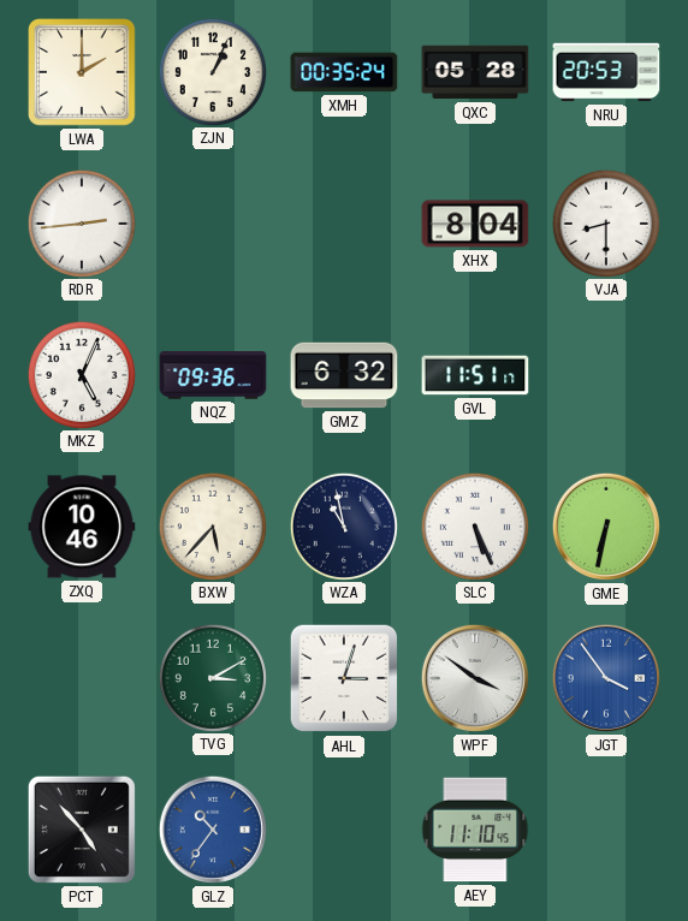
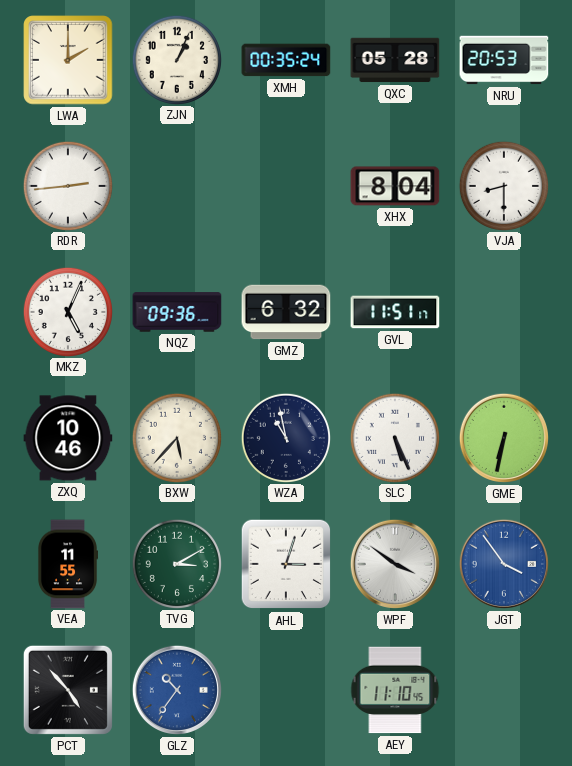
VEA: none -> 11:55 (67, 564)
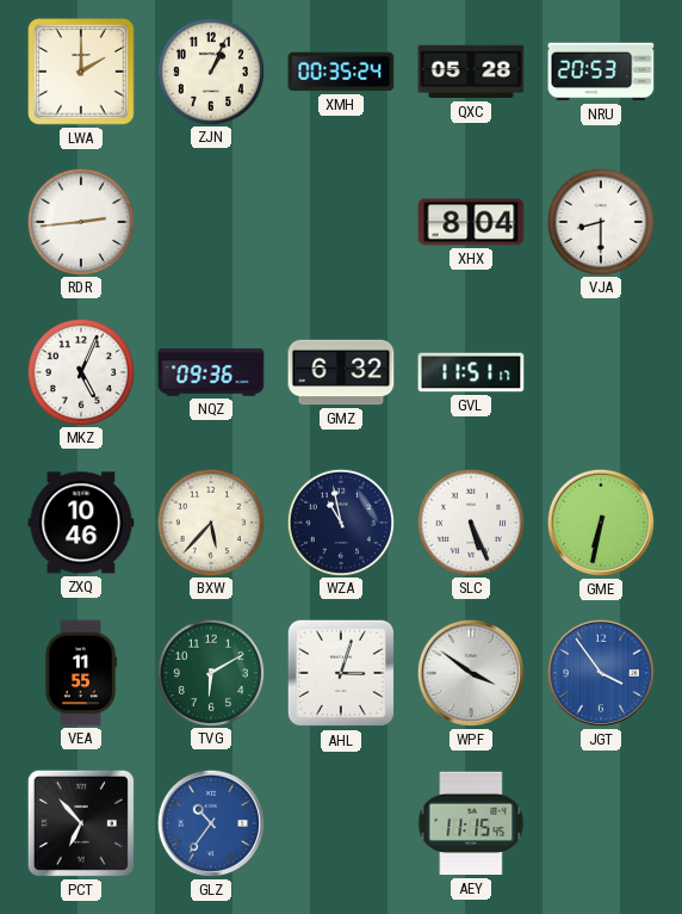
TVG: 3:10 -> 6:10 (210, 672)
PCT: 4:53 -> 6:53 (81, 823)
AEY: 11:10 -> 11:15 (471, 823)
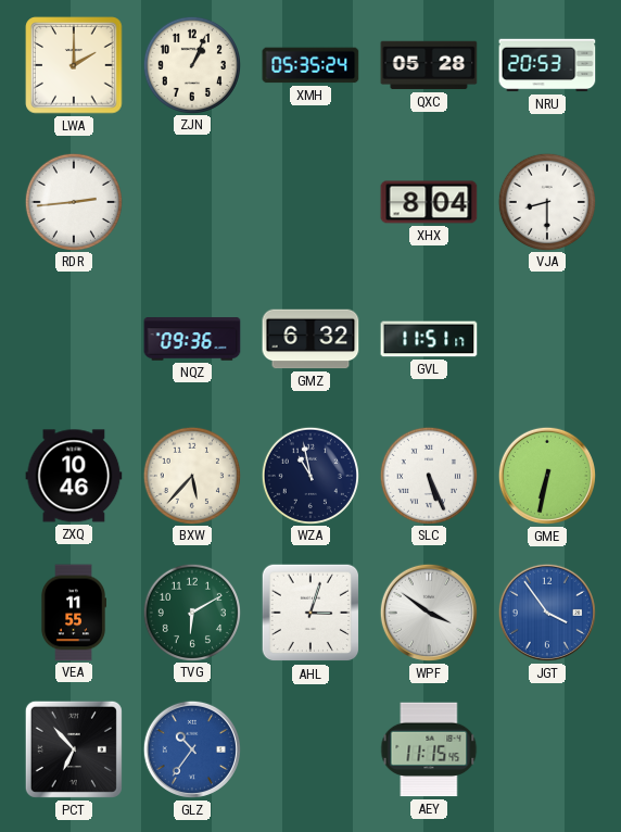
XMH: 00:35 -> 05:35 (310, 65)
MKZ: 5:04 -> none (80, 371)
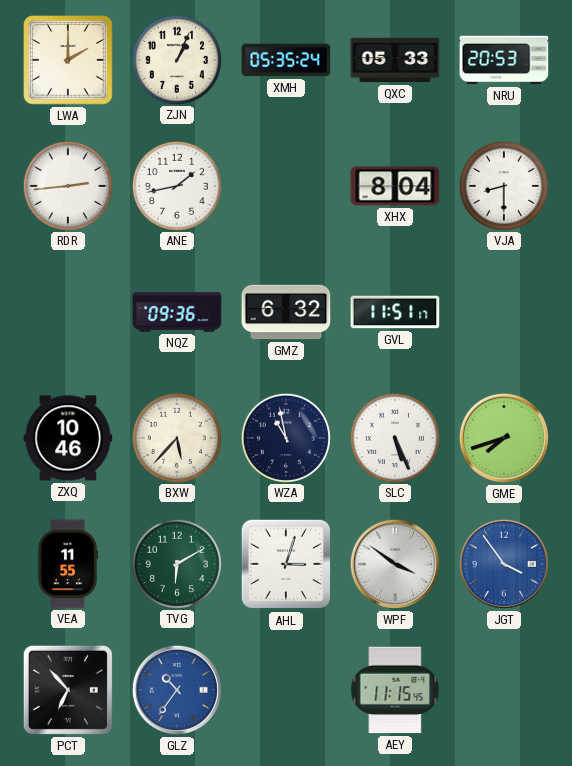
QXC: 05:28 -> 05:33 (395, 60)
ANE: none -> 1:43 (176, 185)
GME: 6:32 -> 7:42 (504, 438)
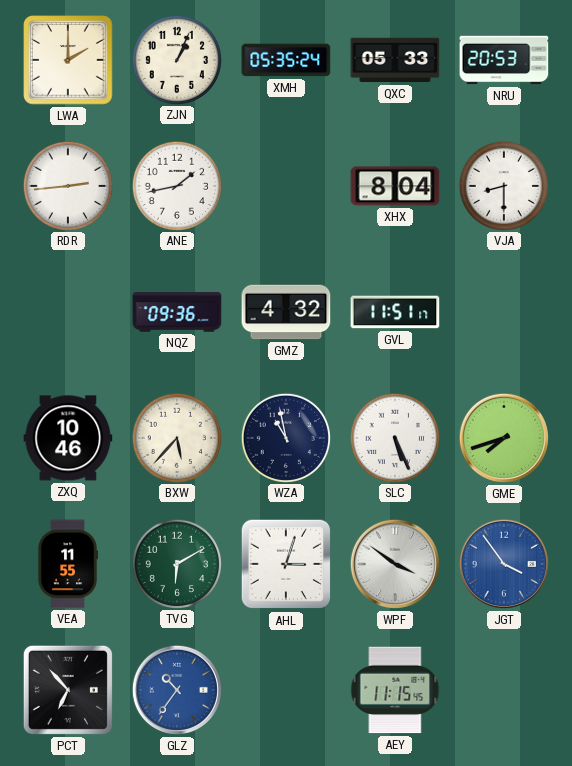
GMZ: 6:32 -> 4:32 (286, 312)
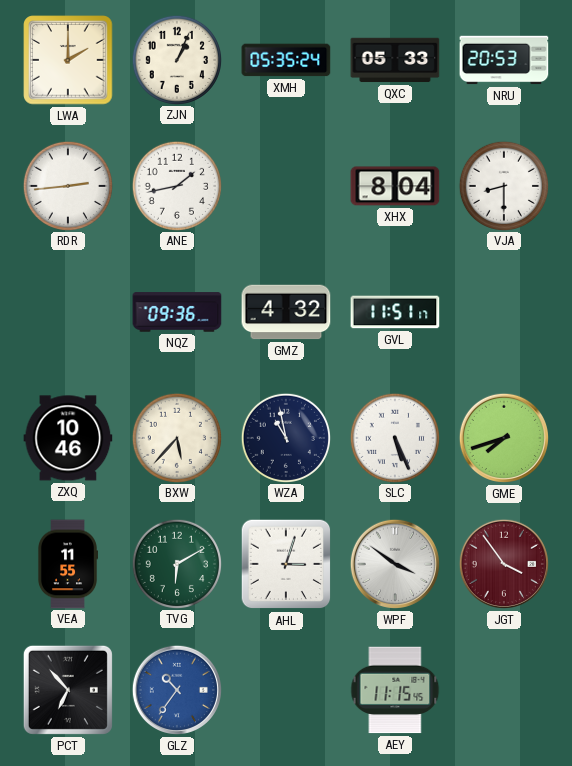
JGT dial: blue -> burgundy (504, 564)
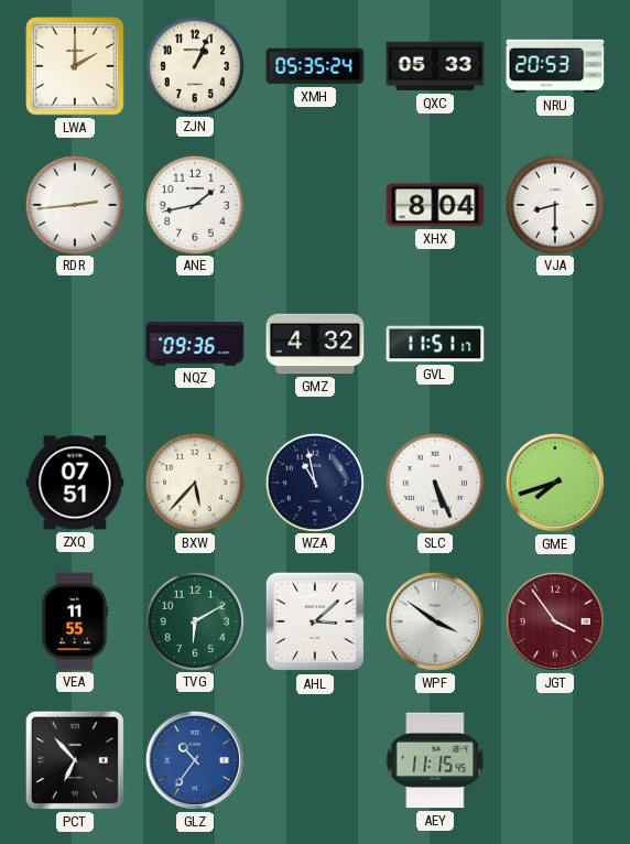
ZXQ: 10:46 -> 07:51 (75, 483)
AHL: 3:03 -> 3:08 (315, 621)
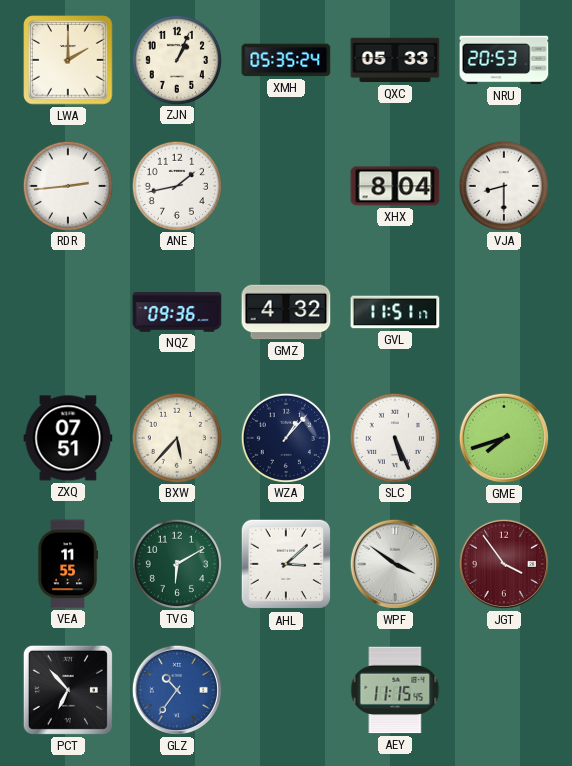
WZA: 10:58 -> 1:07 (285, 437)
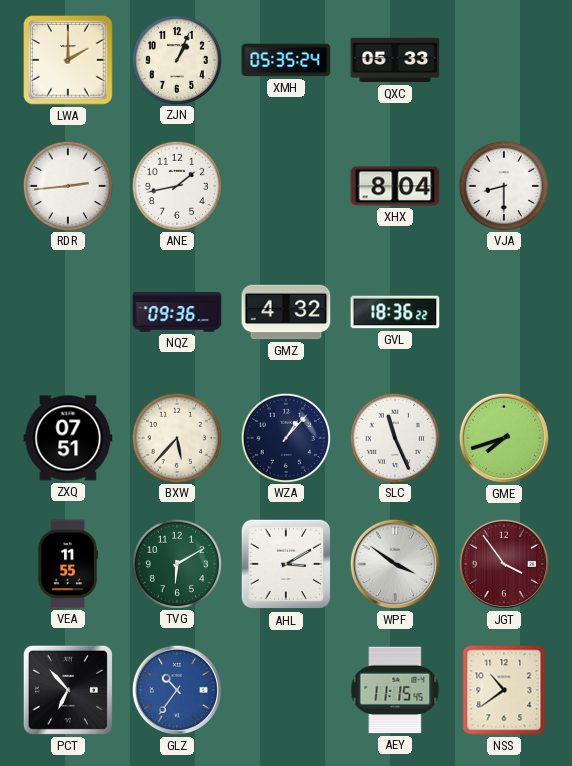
NRU: 20:53 -> none (504, 60)
GVL: 11:51 -> 18:36 (395, 312)
SLC: 5:26 -> 11:26 (394, 437)
AHL: 3:08 -> 3:10 (286, 564)
NSS: none -> 10:39 (504, 690)
